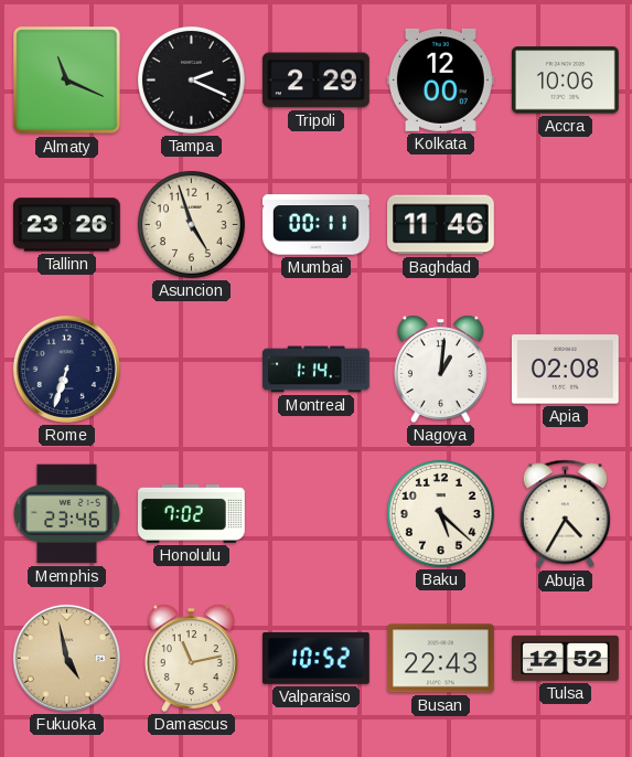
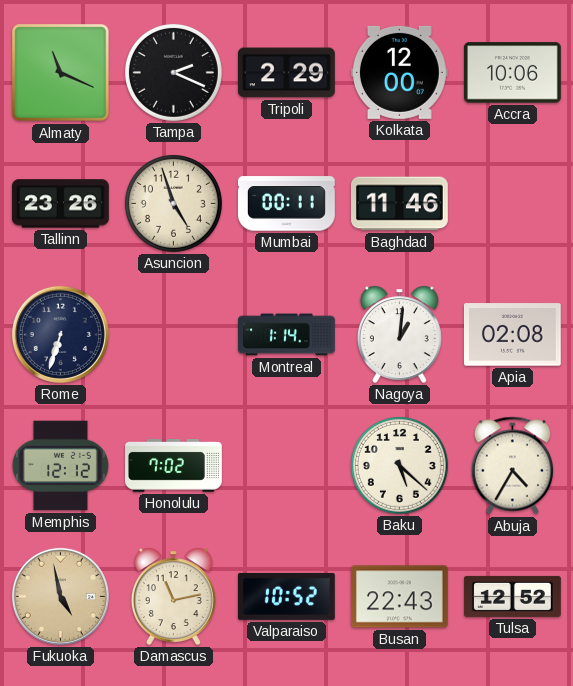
Memphis: 23:46 -> 12:12 (60, 466)
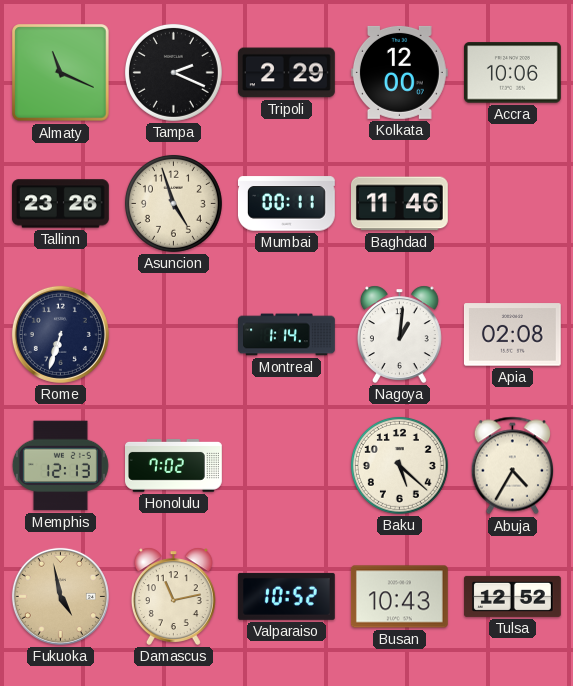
Memphis: 12:12 -> 12:13 (60, 466)
Busan: 22:43 -> 10:43 (399, 597)
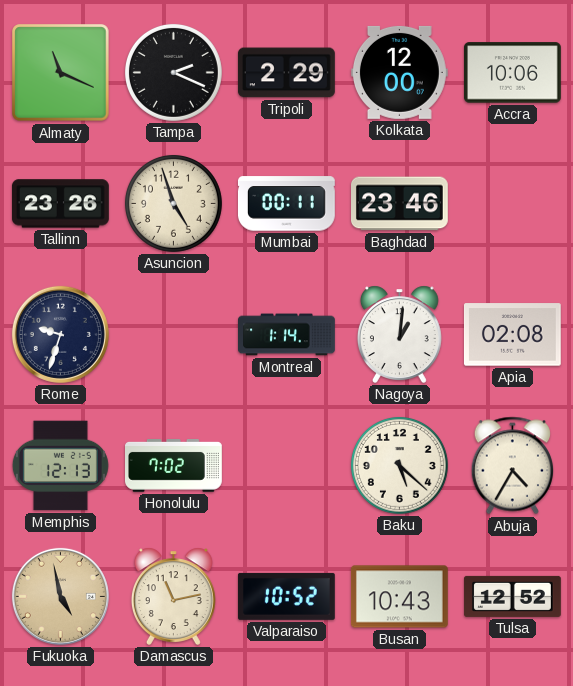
Baghdad: 11:46 -> 23:46 (400, 204)
Rome: 6:33 -> 9:33 (60, 334)
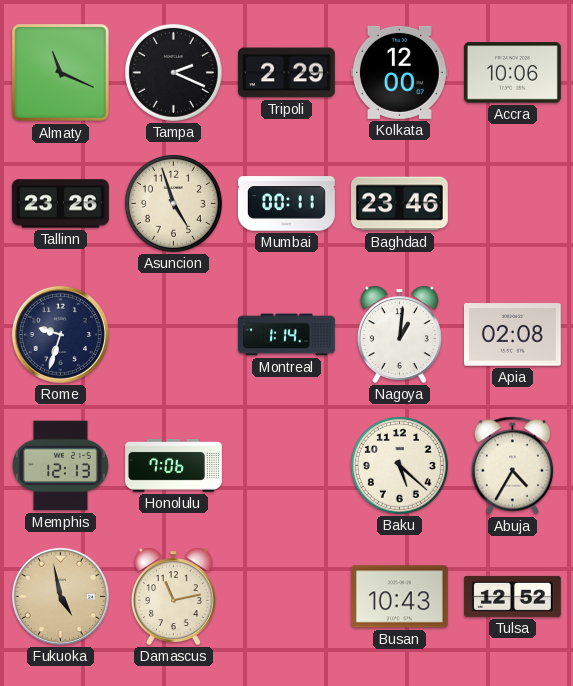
Honolulu: 7:02 -> 7:06 (174, 466)
Valparaiso: 10:52 -> none (286, 596)
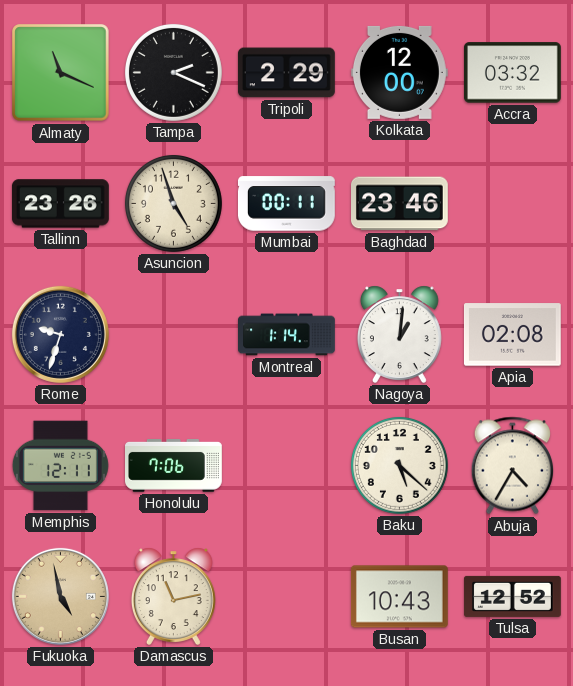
Accra: 10:06 -> 03:32 (512, 73)
Memphis: 12:13 -> 12:11 (60, 466)
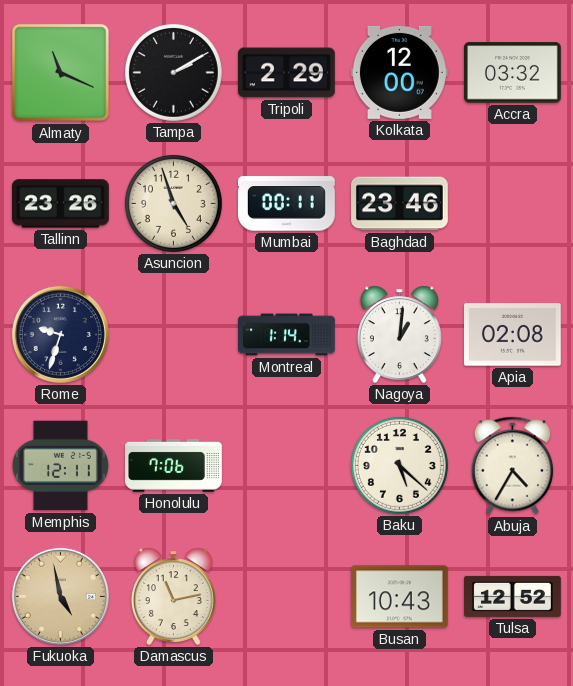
Tampa: 2:19 -> 2:10 (173, 72)
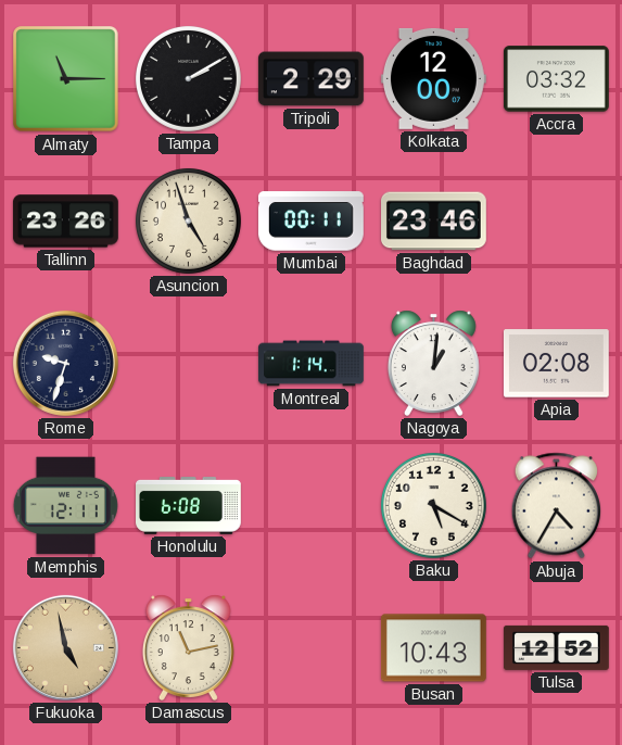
Almaty: 11:19 -> 11:15 (66, 79)
Honolulu: 7:06 -> 6:08 (189, 506)
Baku: 5:22 -> 5:20 (433, 505)
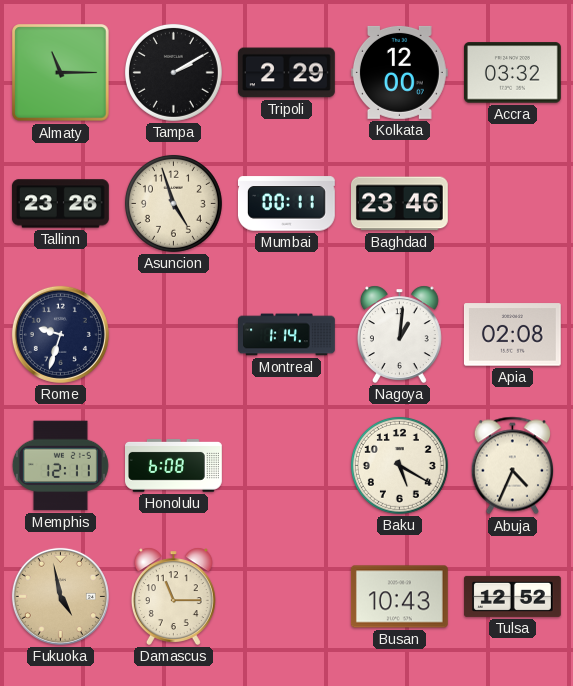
Abuja: 4:35 -> 4:34 (512, 466)
Damascus: 11:13 -> 11:15 (173, 596)
